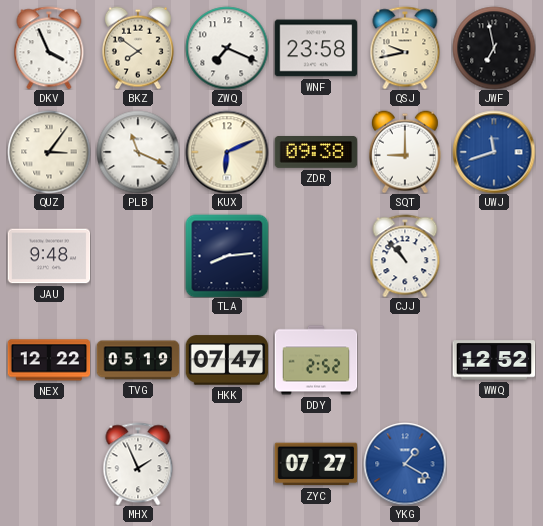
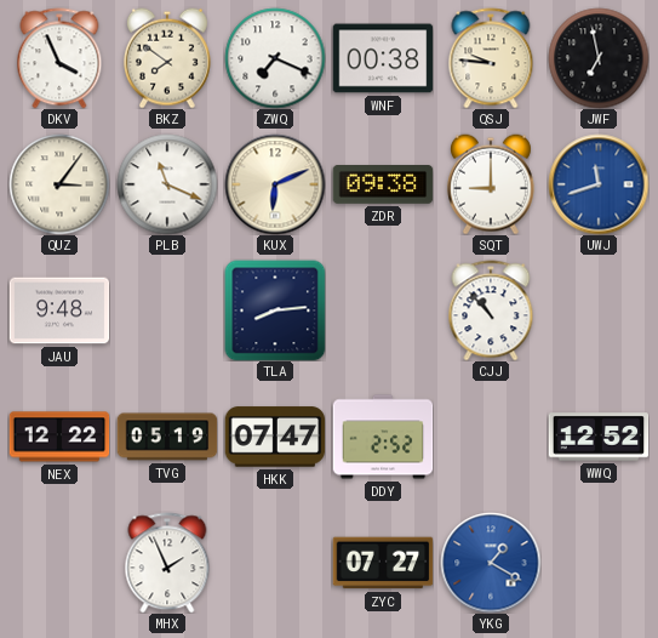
WNF: 23:58 -> 00:38 (383, 58)
QSJ: 9:43 -> 9:46 (491, 58)
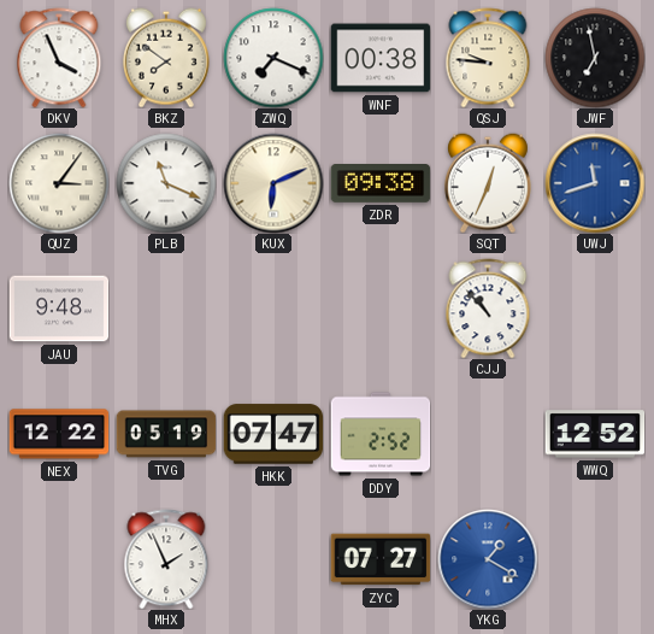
SQT: 9:00 -> 12:34 (488, 183)
TLA: 8:14 -> none (275, 311)
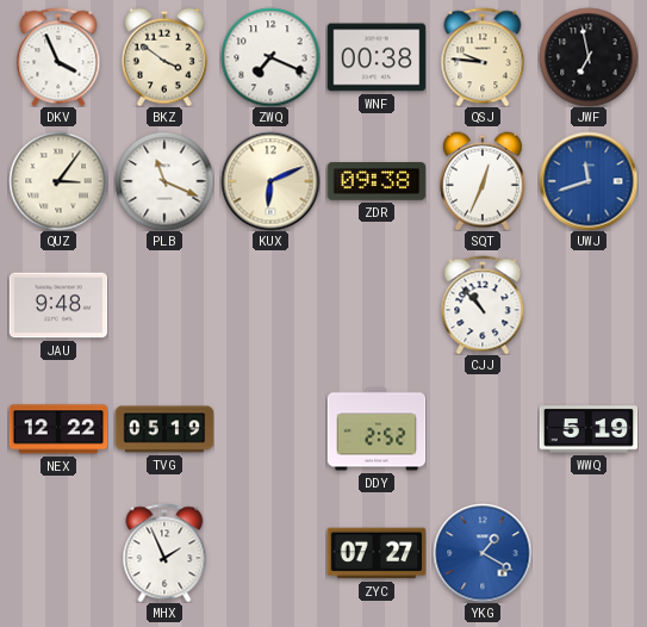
BKZ: 7:51 -> 3:51 (164, 57)
HKK: 07:47 -> none (273, 434)
WWQ: 12:52 -> 5:19 (589, 429)
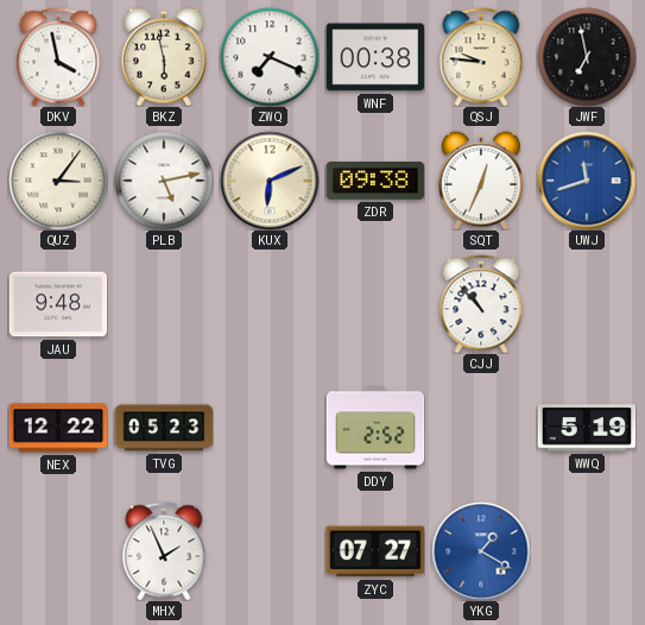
DKV: 3:56 -> 3:58 (58, 57)
BKZ: 3:51 -> 5:58 (164, 57)
PLB: 11:19 -> 5:13 (164, 181)
TVG: 05:19 -> 05:23 (164, 428)
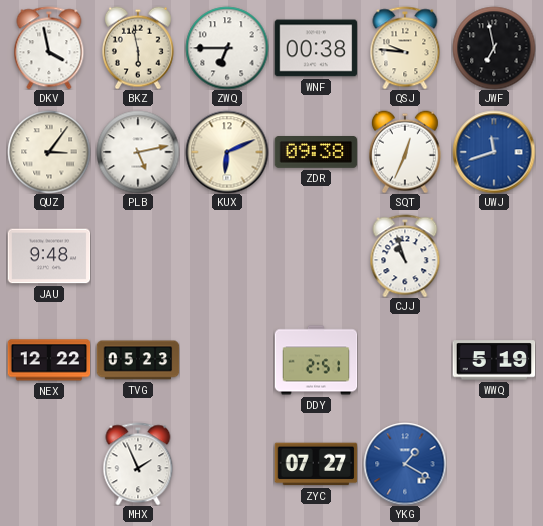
ZWQ: 7:19 -> 6:45 (227, 48)
CJJ: 10:53 -> 10:57 (405, 256)
DDY: 2:52 -> 2:51 (316, 360)
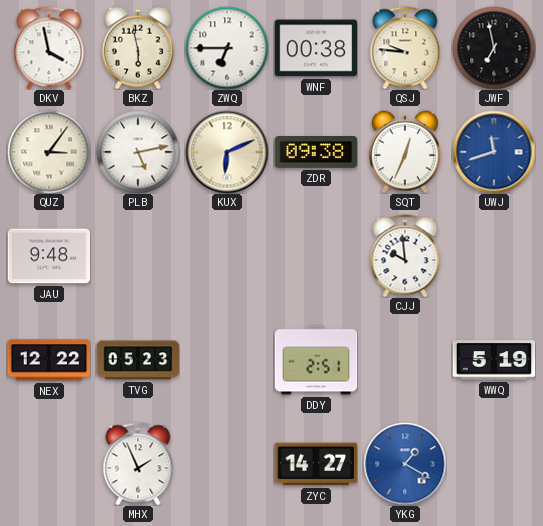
CJJ: 10:57 -> 9:59 (405, 256)
ZYC: 07:27 -> 14:27 (316, 464)
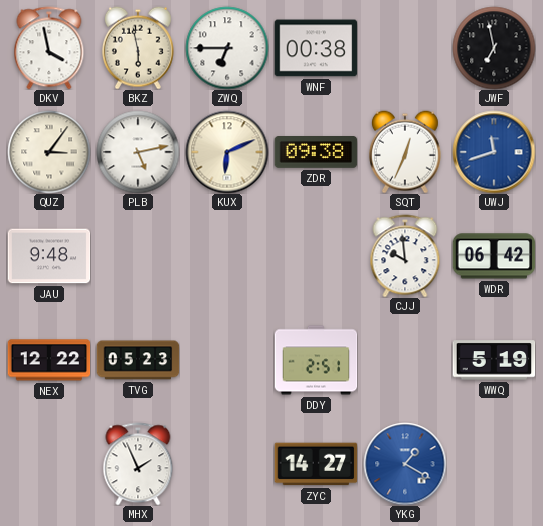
QSJ: 9:46 -> none (405, 48)
WDR: none -> 06:42 (494, 256)
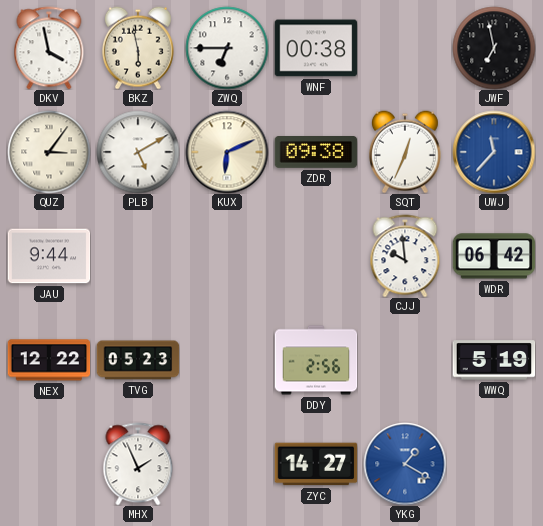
PLB: 5:13 -> 5:10 (138, 152)
UWJ: 11:42 -> 11:37 (494, 152)
JAU: 9:48 -> 9:44 (49, 256)
DDY: 2:51 -> 2:56 (316, 360)
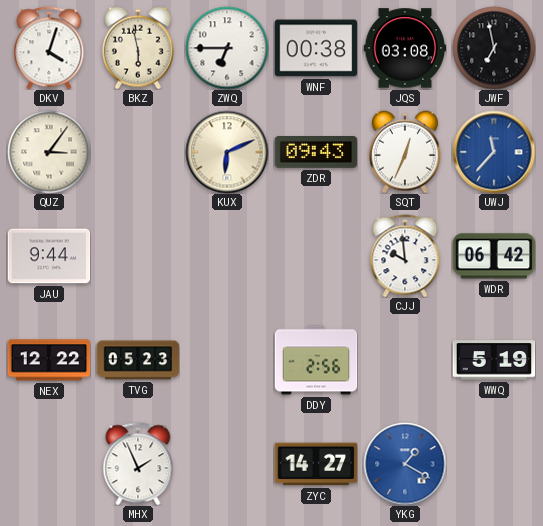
DKV: 3:58 -> 4:03 (49, 48)
JQS: none -> 03:08 (405, 48)
PLB: 5:10 -> none (138, 152)
ZDR: 09:38 -> 09:43 (316, 153)
